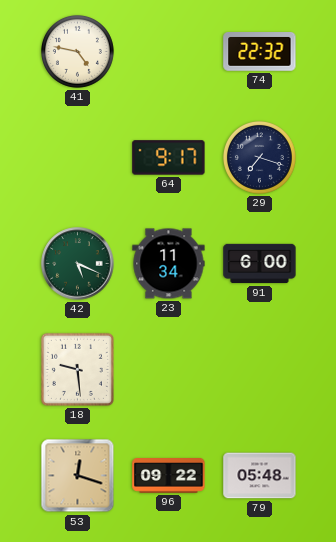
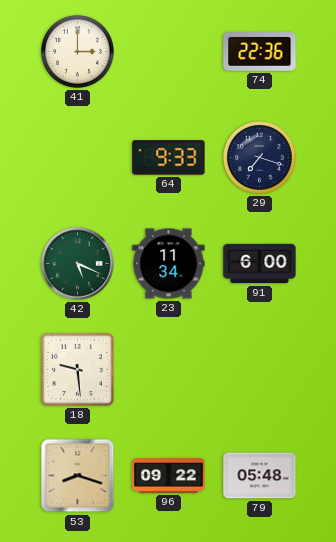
41: 4:47 -> 3:00 (77, 51)
74: 22:32 -> 22:36 (260, 52)
64: 9:17 -> 9:33 (169, 158)
53: 12:18 -> 8:18 (78, 476)
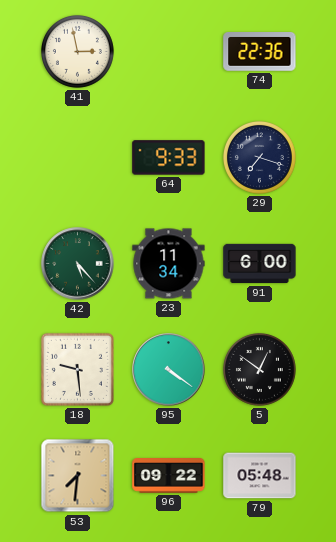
41: 3:00 -> 2:58 (77, 51)
42: 5:19 -> 5:23 (78, 264)
95: none -> 4:21 (169, 370)
5: none -> 12:51 (259, 369)
53: 8:18 -> 7:31 (78, 476)
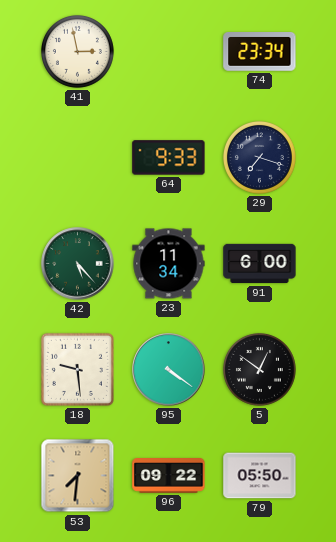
74: 22:36 -> 23:34 (260, 52)
79: 05:48 -> 05:50 (260, 476)
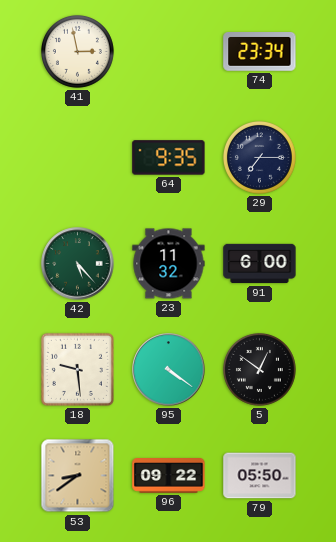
64: 9:33 -> 9:35 (169, 158)
29: 7:18 -> 7:15 (259, 157)
23: 11:34 -> 11:32 (169, 264)
53: 7:31 -> 8:39 (78, 476)
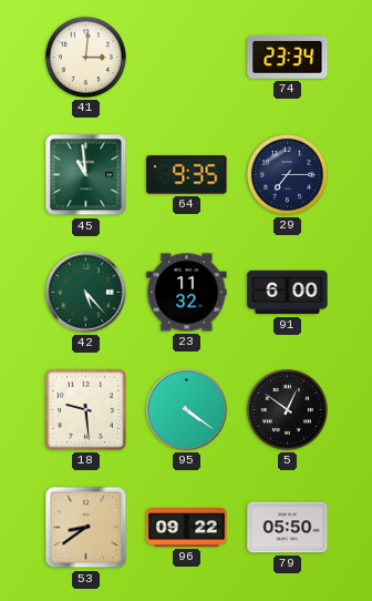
41: 2:58 -> 3:01 (85, 57)
45: none -> 10:59 (86, 175)
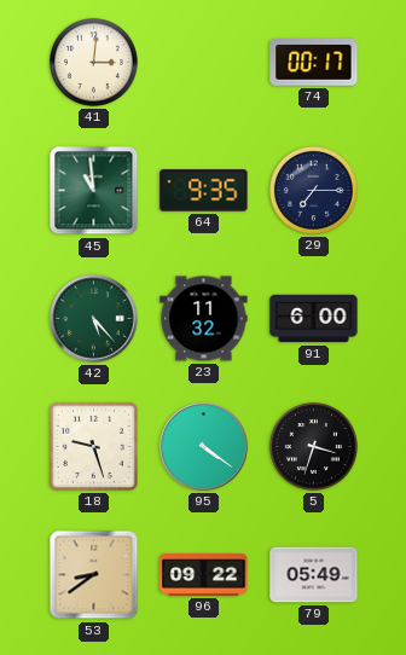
74: 23:34 -> 00:17 (314, 63)
18: 9:29 -> 9:27 (93, 446)
5: 12:51 -> 3:33 (313, 446)
79: 05:50 -> 05:49 (314, 575)
